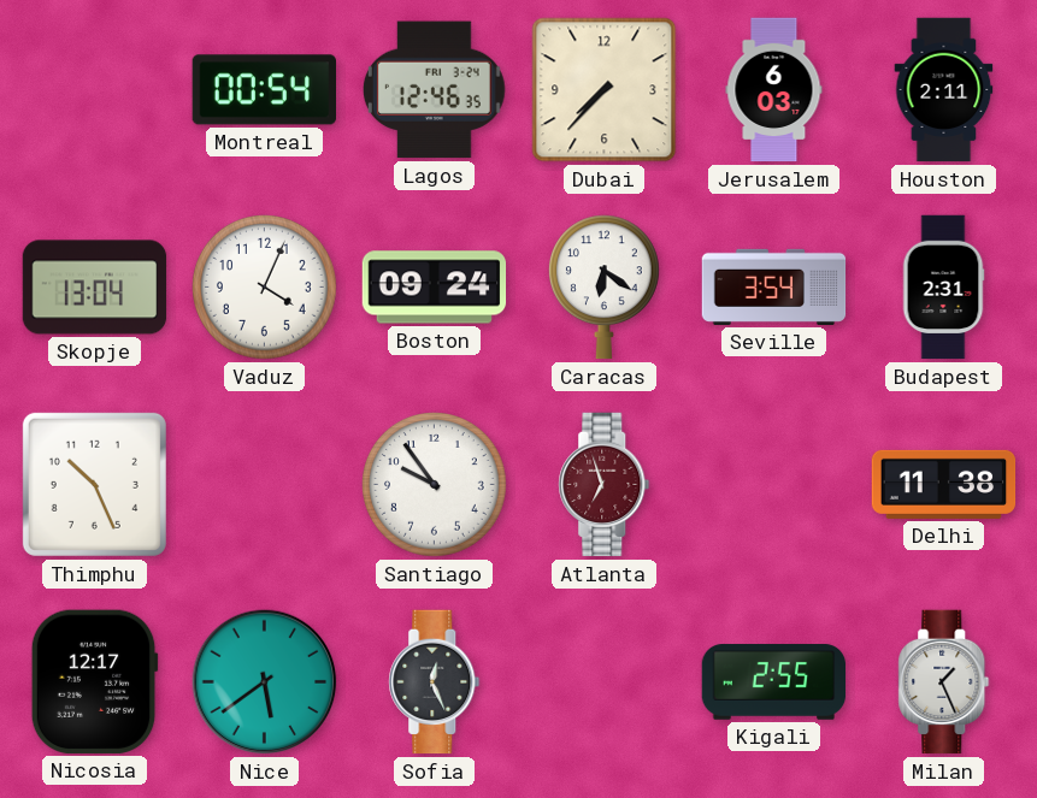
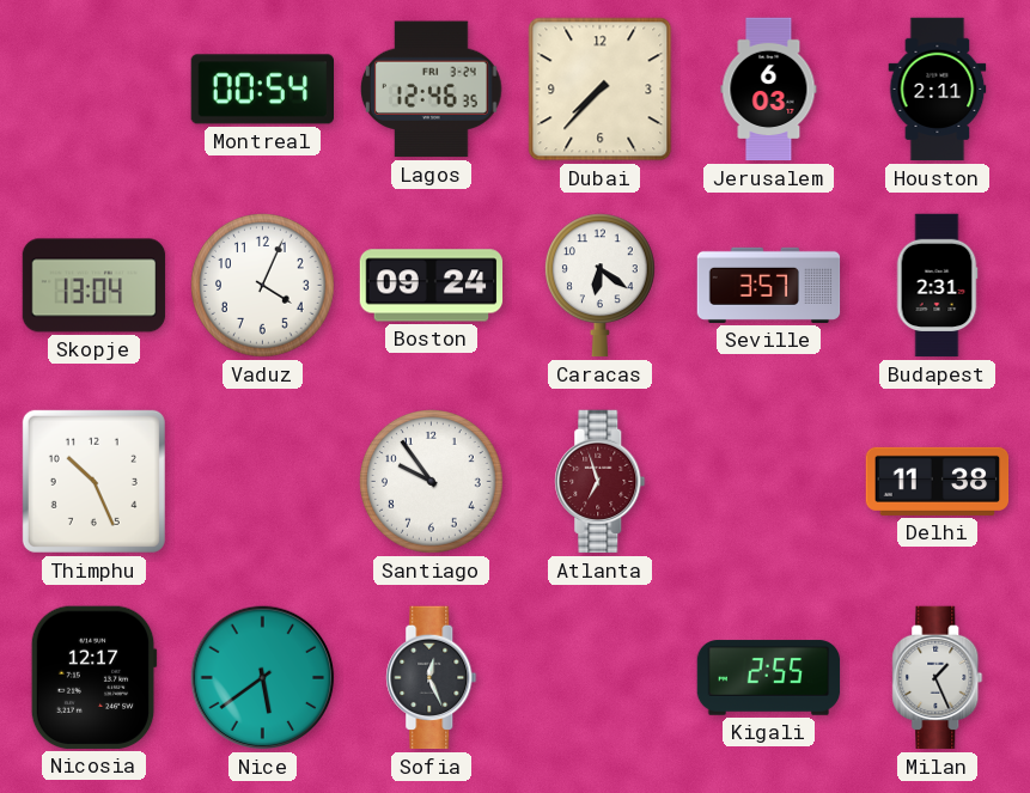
Seville: 3:54 -> 3:57 (769, 285)
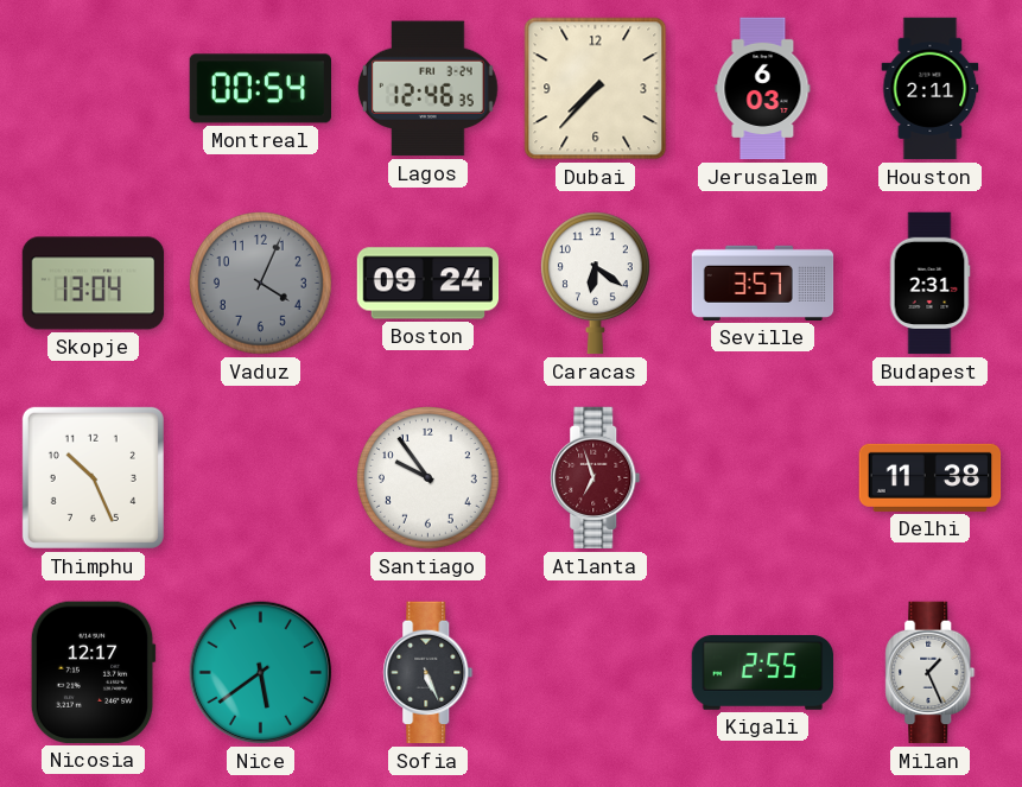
Vaduz dial: white -> grey (261, 284)
Sofia: 12:26 -> 5:26 (429, 673)
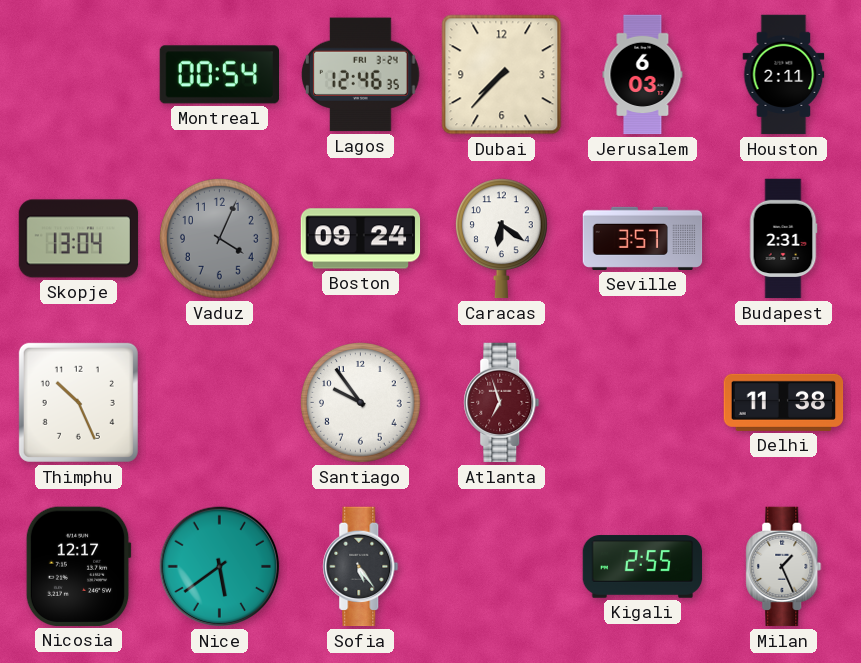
Sofia: 5:26 -> 5:24 (361, 567)
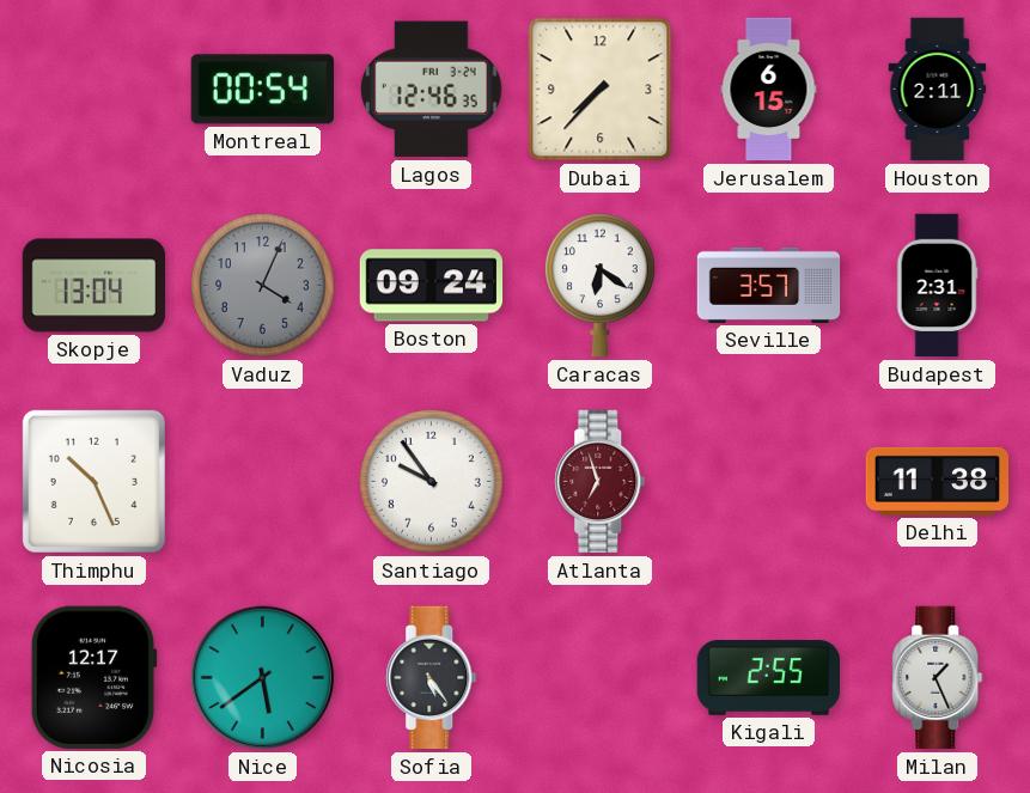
Jerusalem: 6:03 -> 6:15 (769, 90)
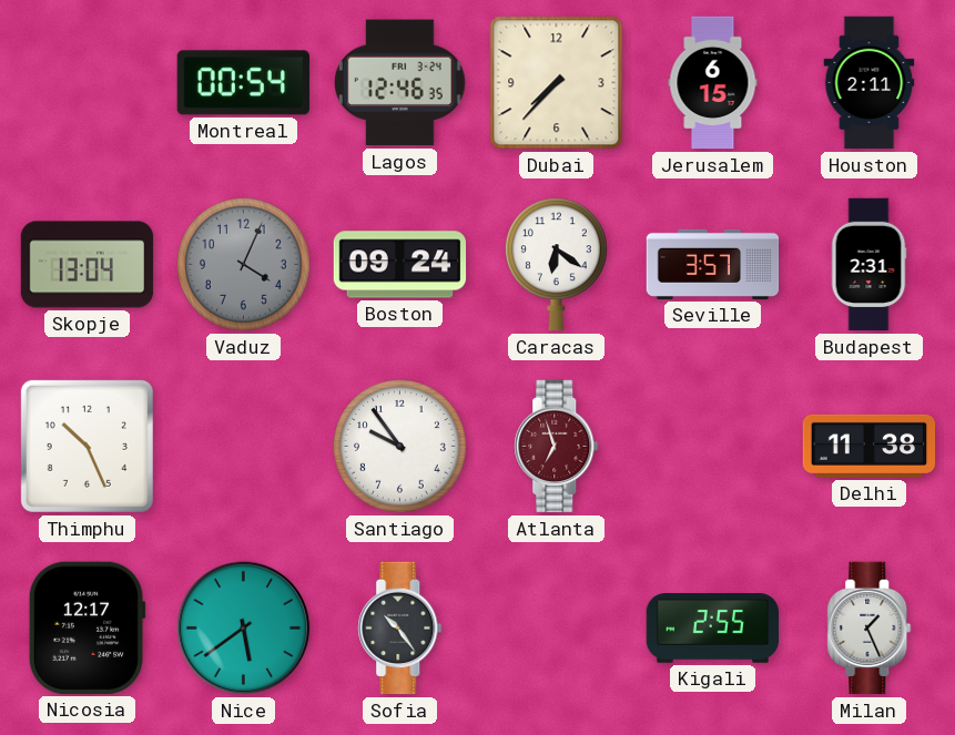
Sofia: 5:24 -> 10:24 (400, 629)
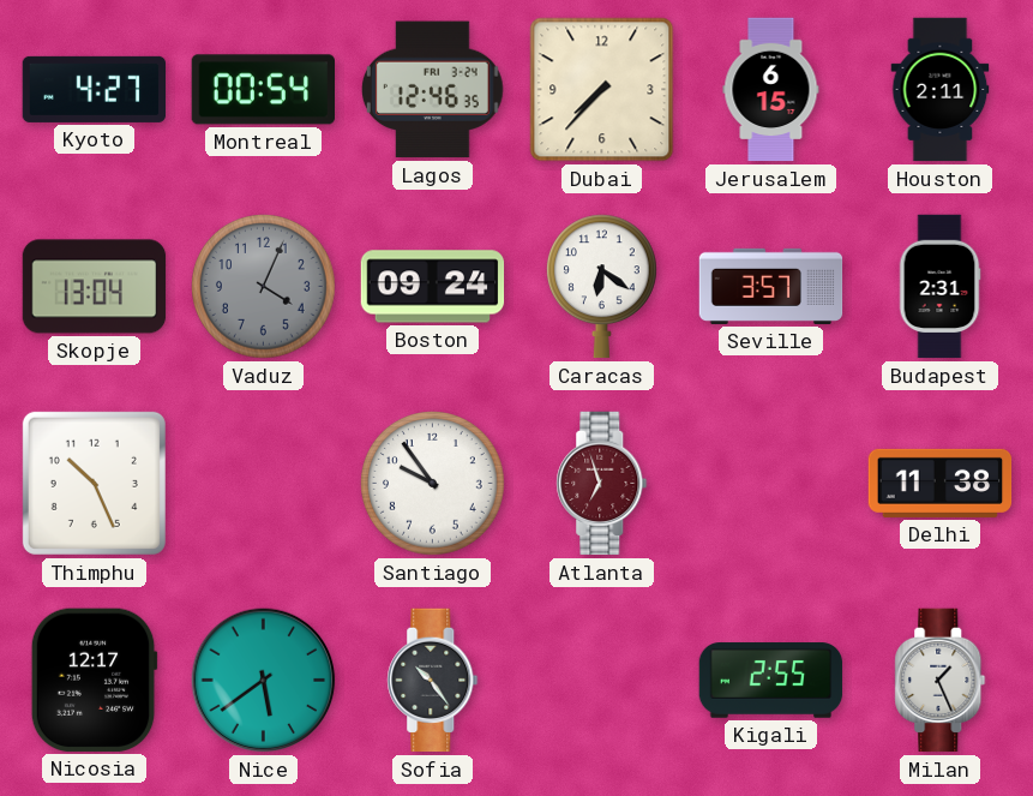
Kyoto: none -> 4:27 (95, 89)
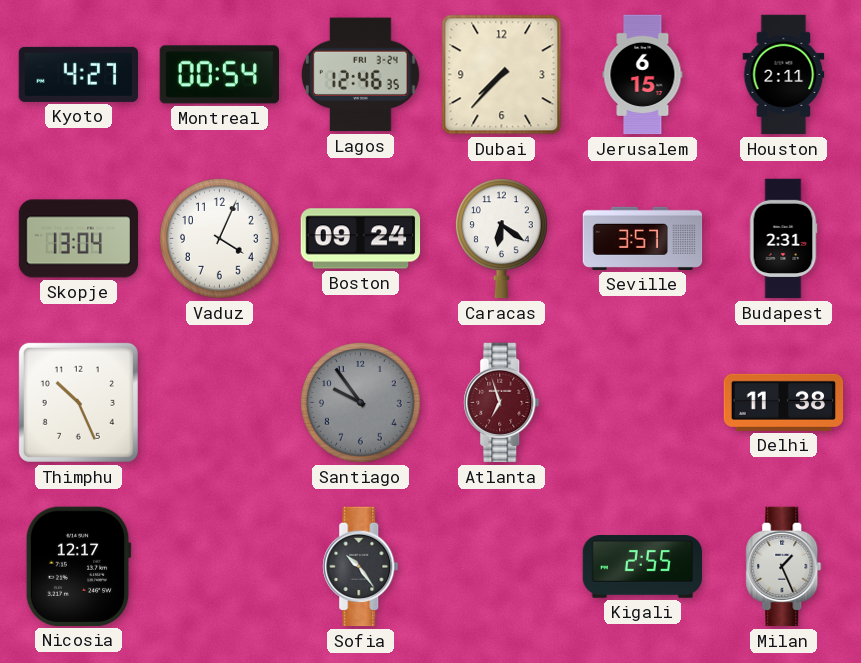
Vaduz dial: grey -> white (220, 239)
Santiago dial: white -> grey (361, 403)
Nice: 5:39 -> none (264, 681)
